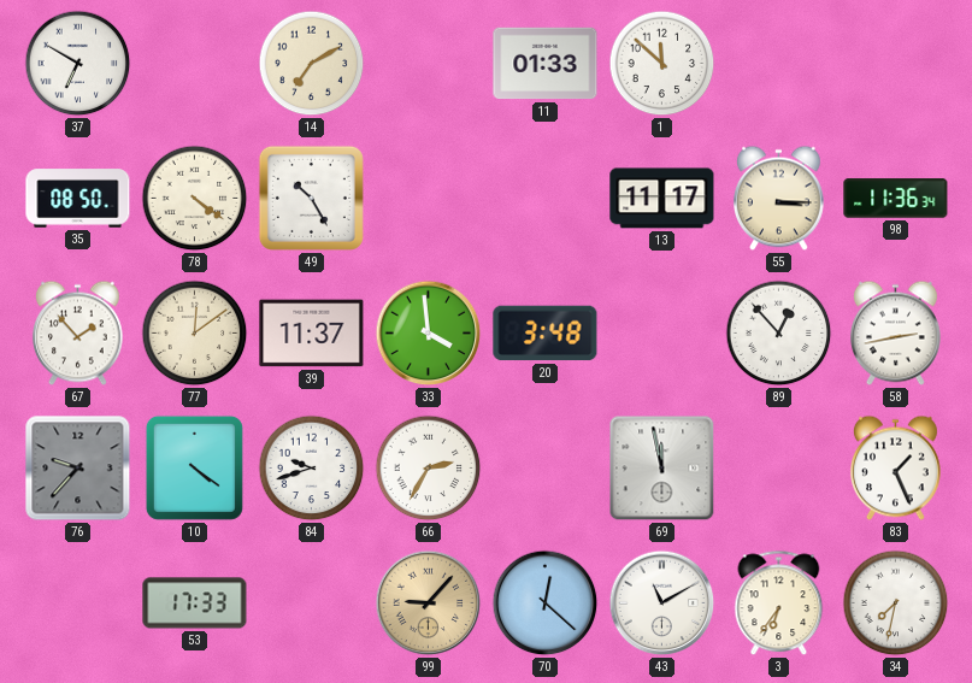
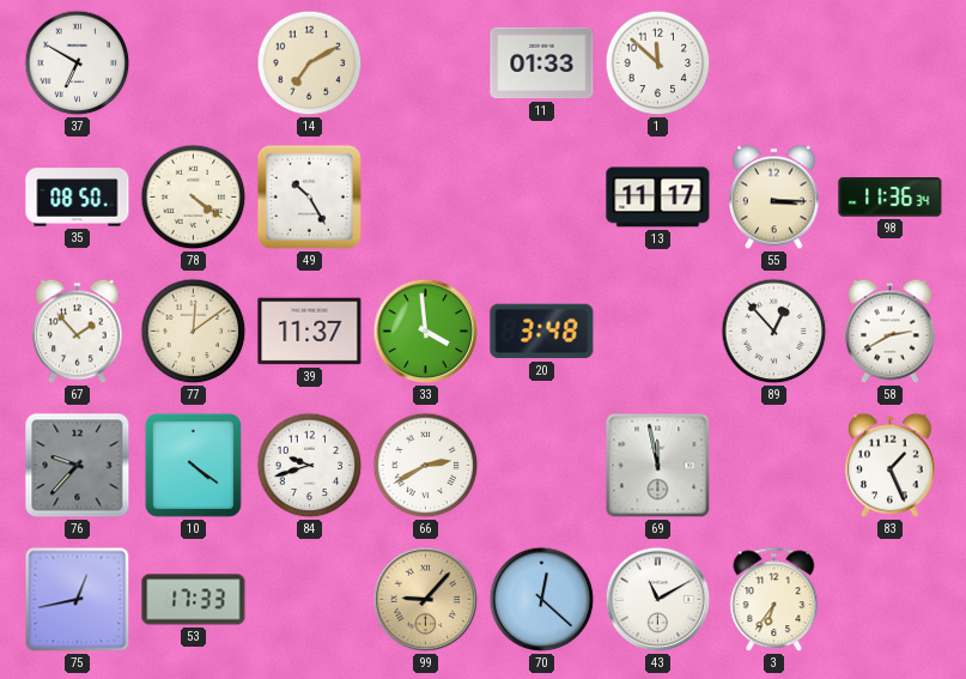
58: 2:43 -> 2:40 (891, 332)
66: 2:35 -> 2:40 (426, 466)
75: none -> 12:43 (78, 600)
34: 7:32 -> none (896, 603)
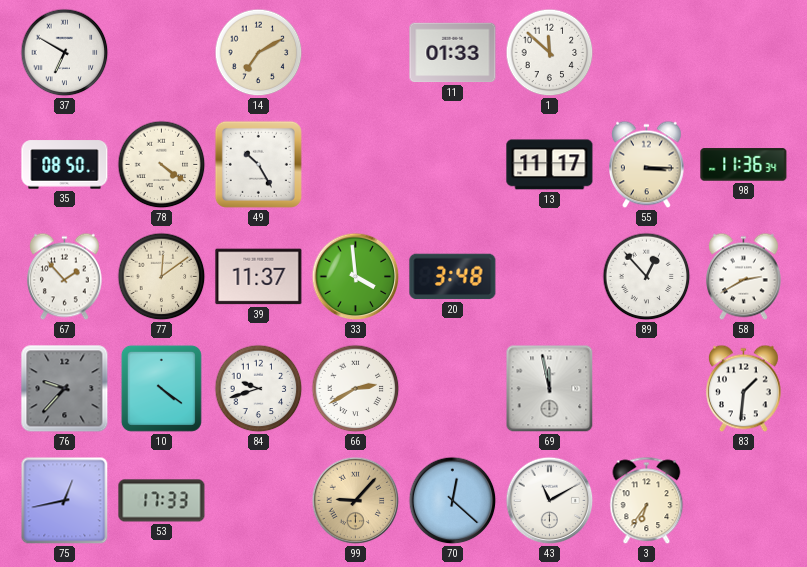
83: 1:26 -> 1:31 (744, 389)
